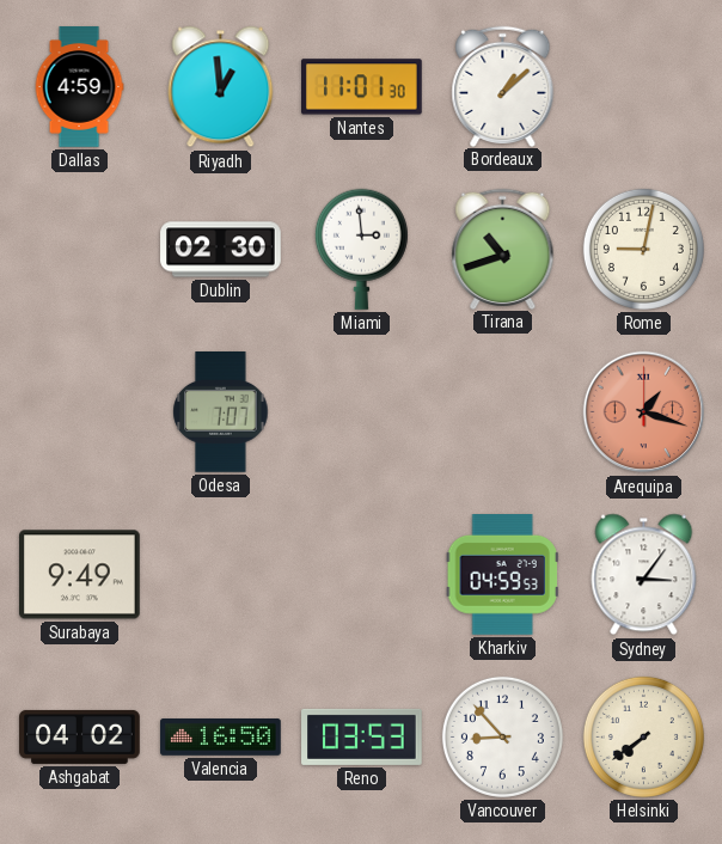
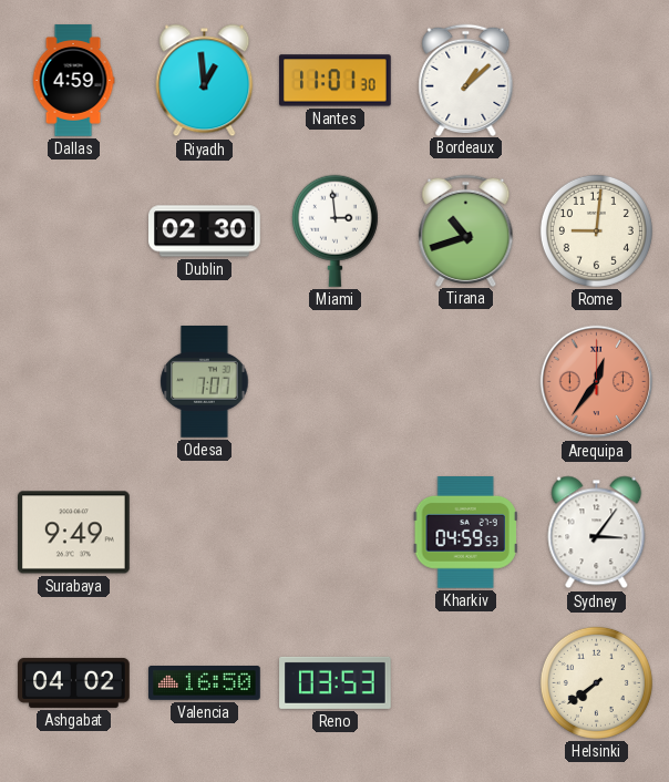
Rome: 9:02 -> 9:01 (596, 230)
Arequipa: 1:18 -> 12:36 (597, 382)
Vancouver: 8:53 -> none (502, 736)
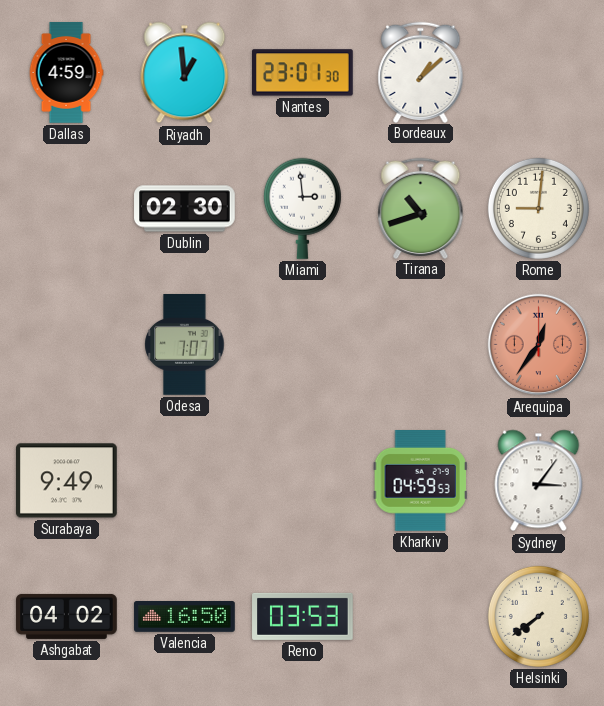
Nantes: 11:01 -> 23:01 (303, 73)
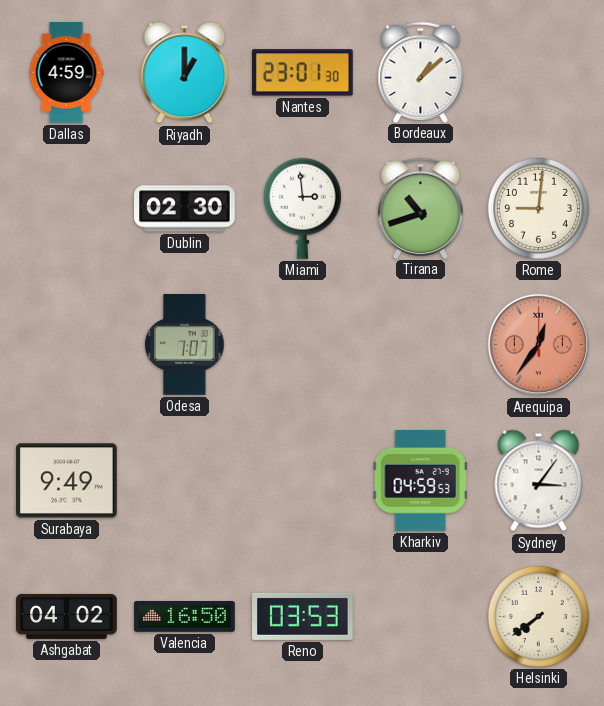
Riyadh: 12:59 -> 1:00 (185, 73)
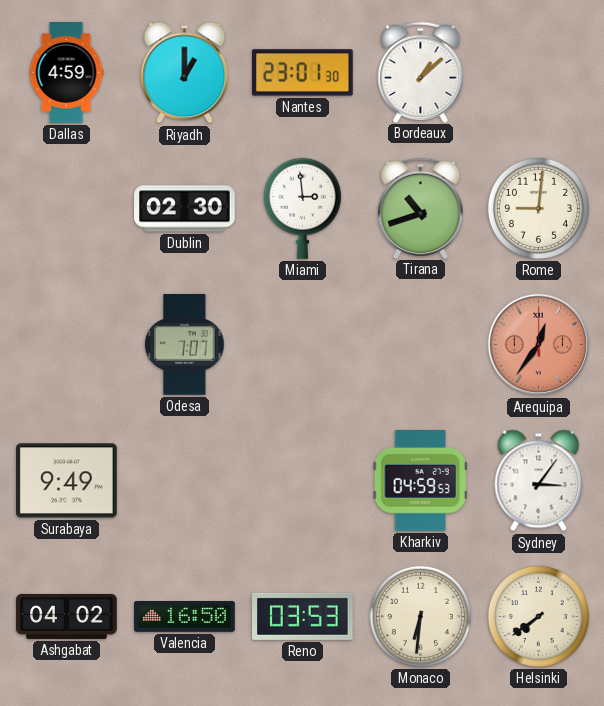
Monaco: none -> 6:31 (420, 616)
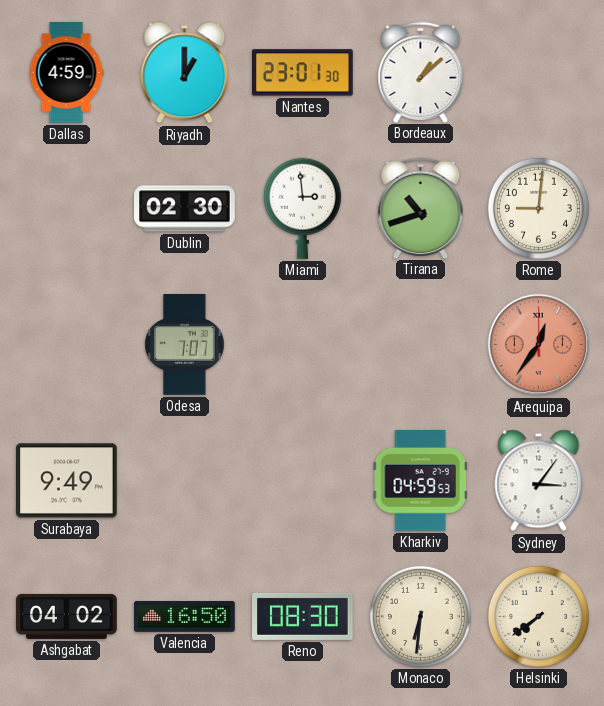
Reno: 03:53 -> 08:30 (303, 616)
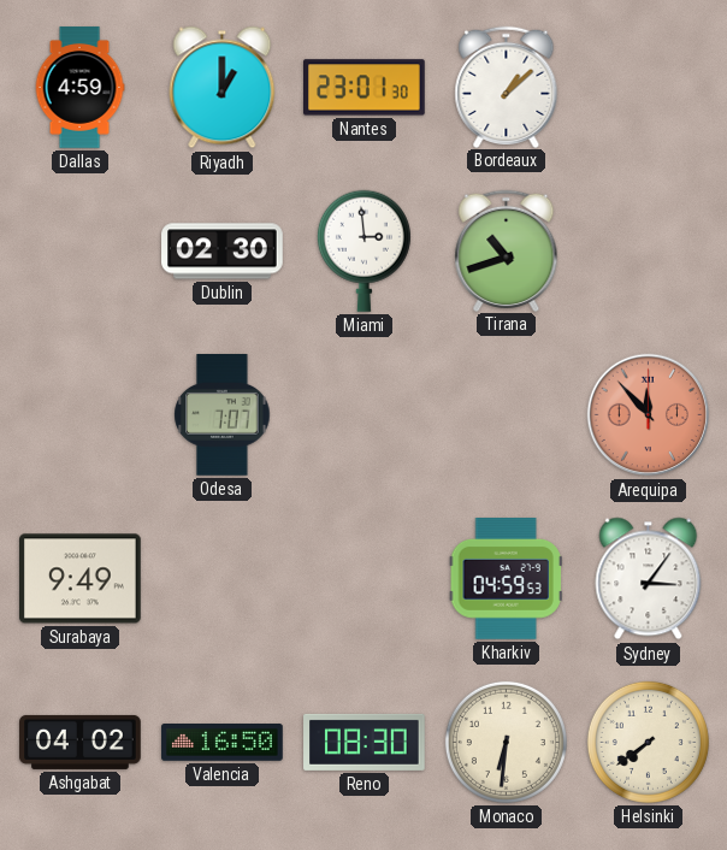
Rome: 9:01 -> none (538, 208)
Arequipa: 12:36 -> 11:53 (649, 415)
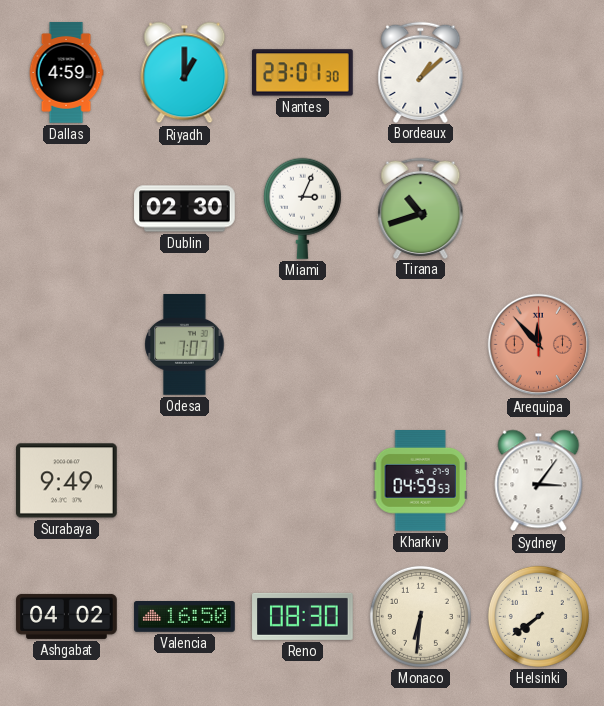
Miami: 2:59 -> 3:04 (302, 208)
